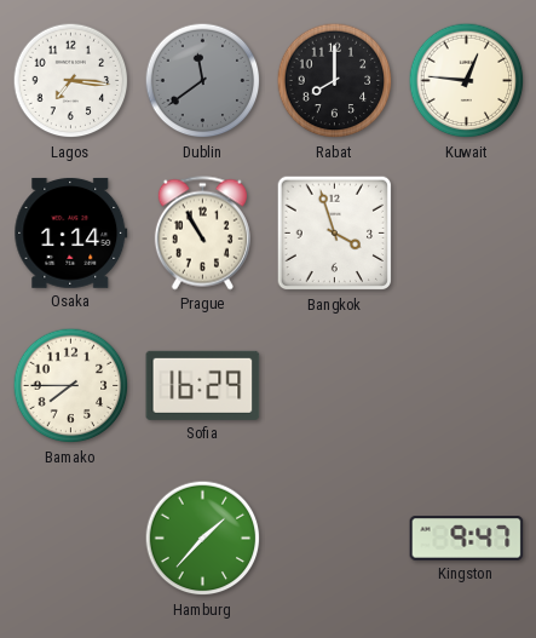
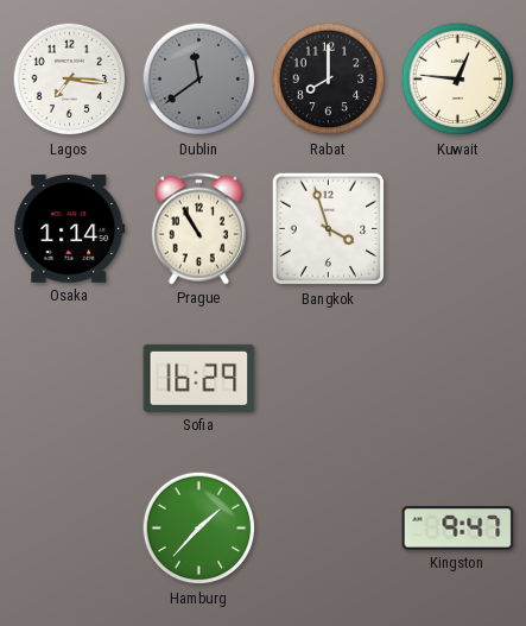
Bamako: 7:45 -> none (71, 386)
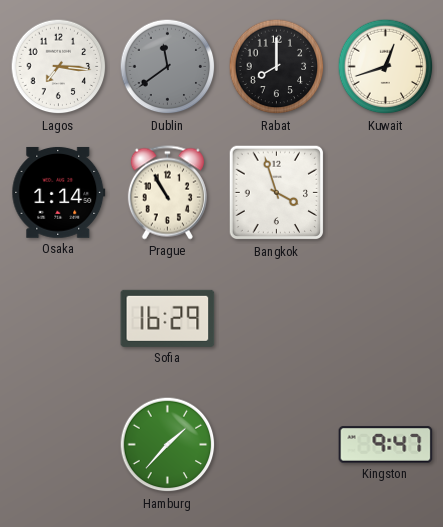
Kuwait: 12:46 -> 12:42 (386, 67)
